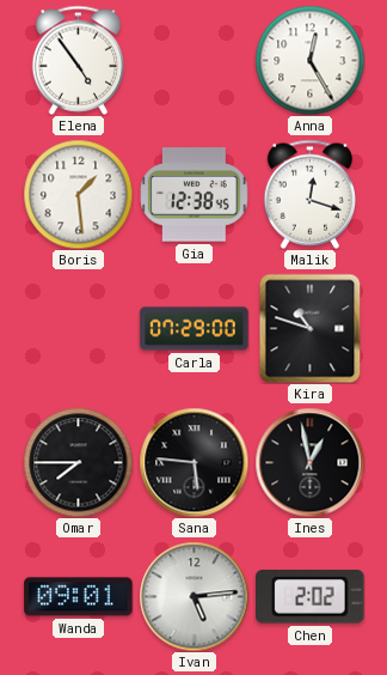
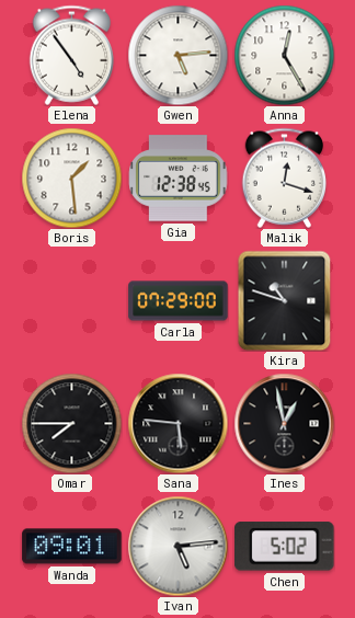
Gwen: none -> 5:14 (177, 55)
Chen: 2:02 -> 5:02 (285, 547)
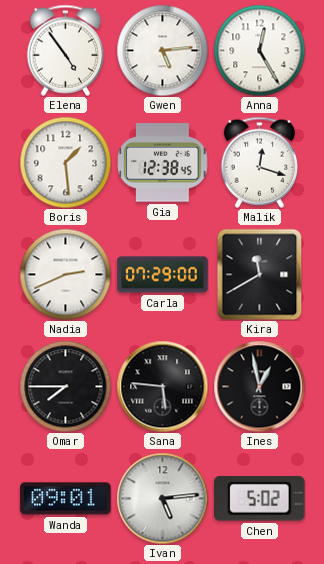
Nadia: none -> 2:41 (65, 274)
Kira: 10:48 -> 11:40 (260, 274)
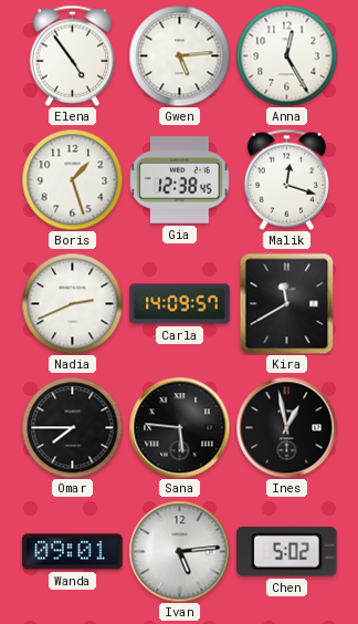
Boris: 1:29 -> 1:27 (72, 179)
Carla: 07:29 -> 14:09 (180, 304)
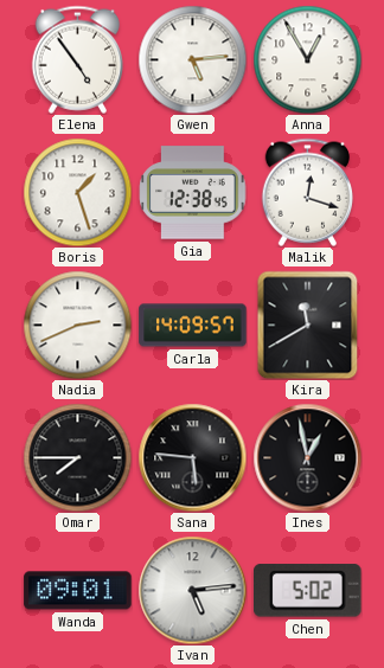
Anna: 12:25 -> 12:55 (307, 59)
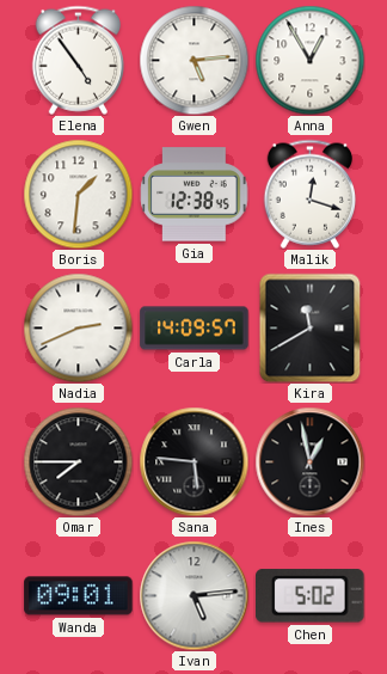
Boris: 1:27 -> 1:31 (78, 194)
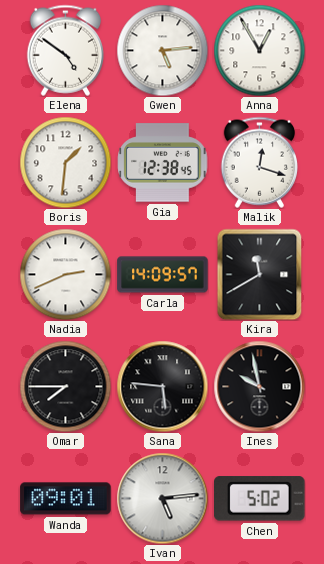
Elena: 4:54 -> 4:51 (66, 50)
Ines: 12:58 -> 9:58 (259, 386)
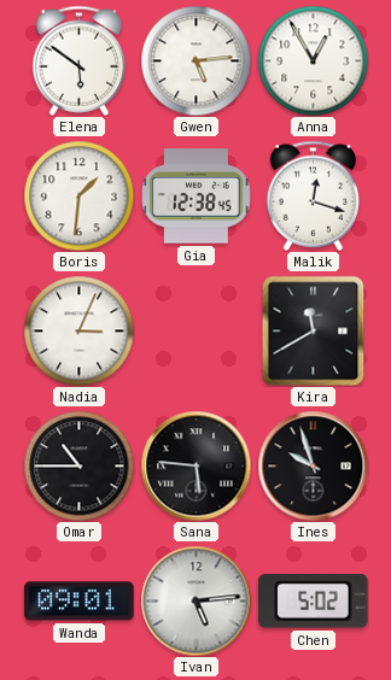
Elena: 4:51 -> 5:51 (80, 60)
Nadia: 2:41 -> 3:04 (78, 330)
Carla: 14:09 -> none (163, 275)
Omar: 7:45 -> 10:45 (78, 465)
Ines: 9:58 -> 9:57 (313, 465)
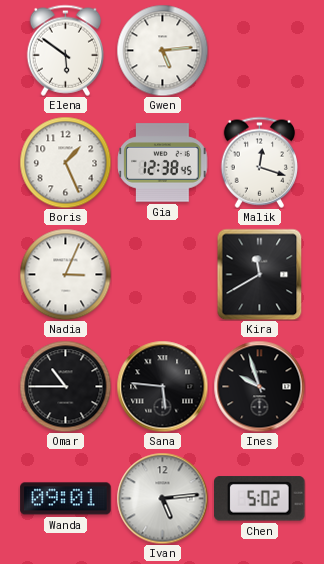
Anna: 12:55 -> none (313, 60)
Boris: 1:31 -> 1:26 (65, 162)
